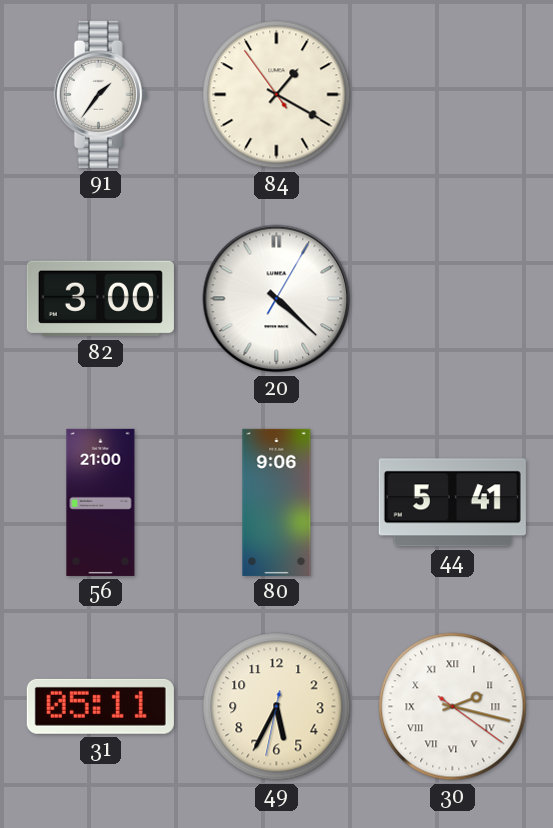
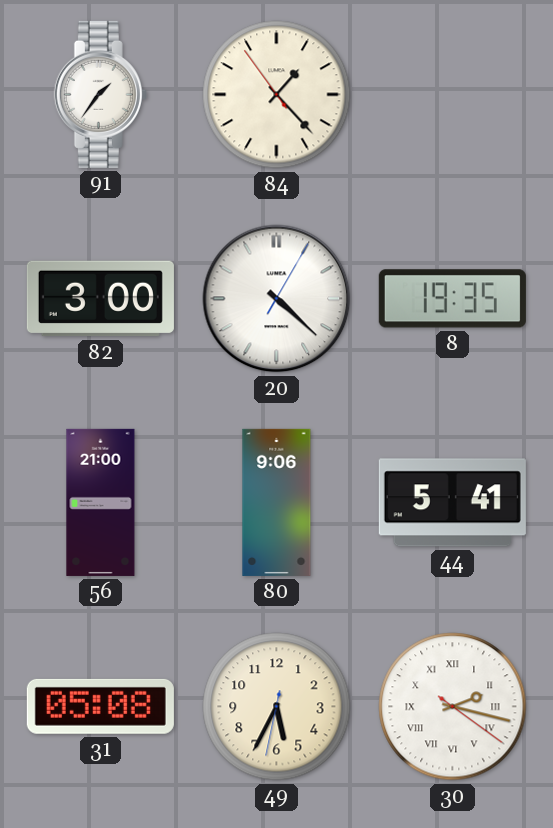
84: 1:19 -> 1:22 (277, 95)
8: none -> 19:35 (452, 299)
31: 05:11 -> 05:08 (100, 706)
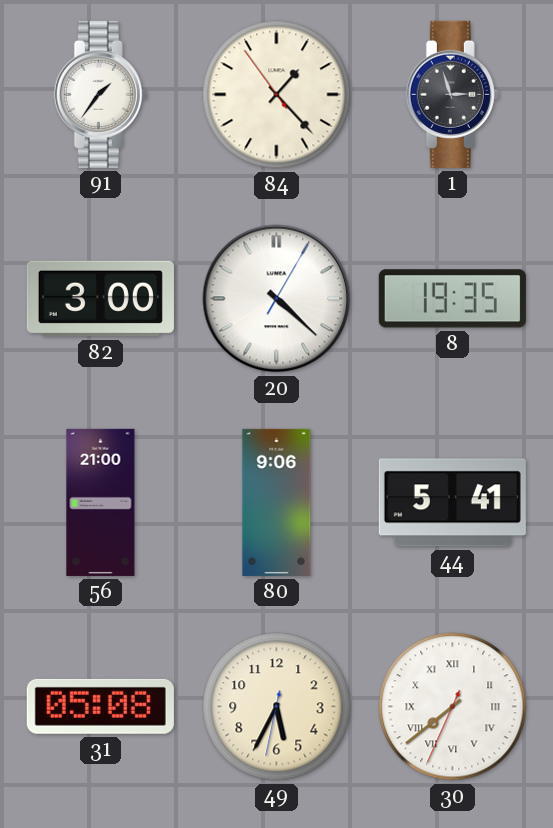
1: none -> 2:57 (452, 94)
30: 2:17 -> 7:38 (453, 707)
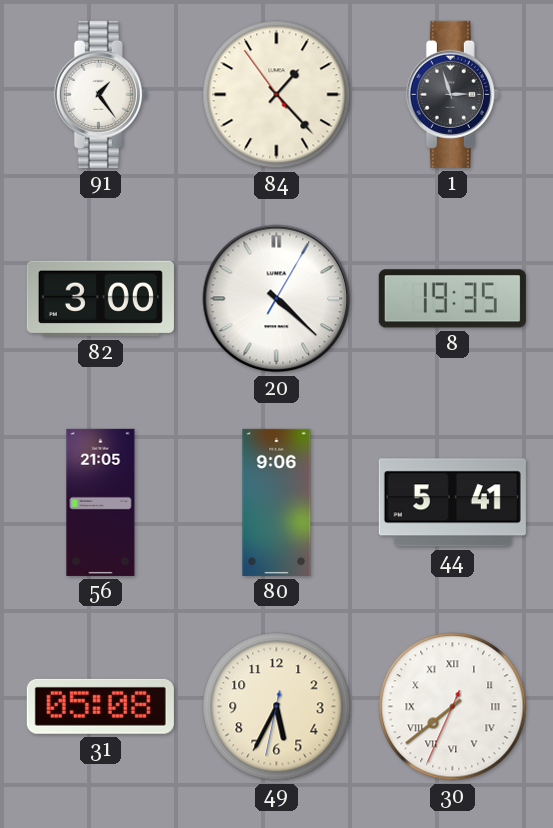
91: 1:36 -> 1:24 (100, 94)
56: 21:00 -> 21:05 (101, 502)
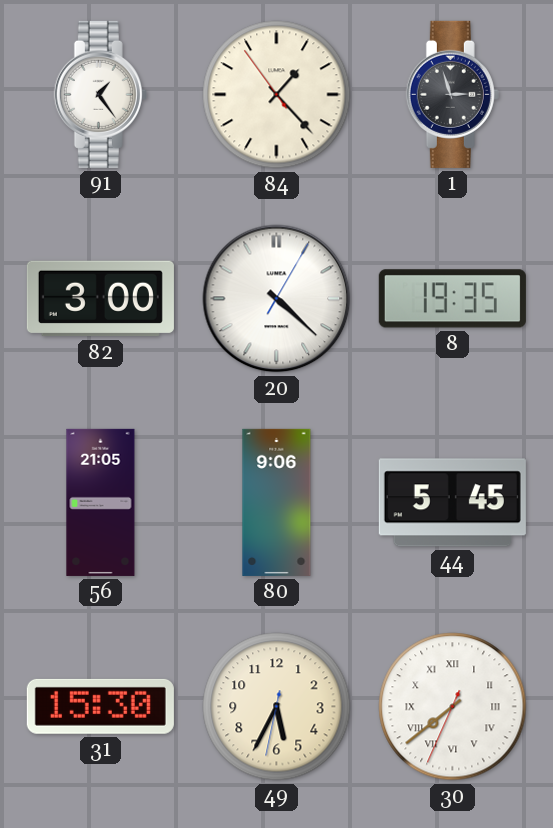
44: 5:41 -> 5:45 (452, 503)
31: 05:08 -> 15:30 (100, 706)
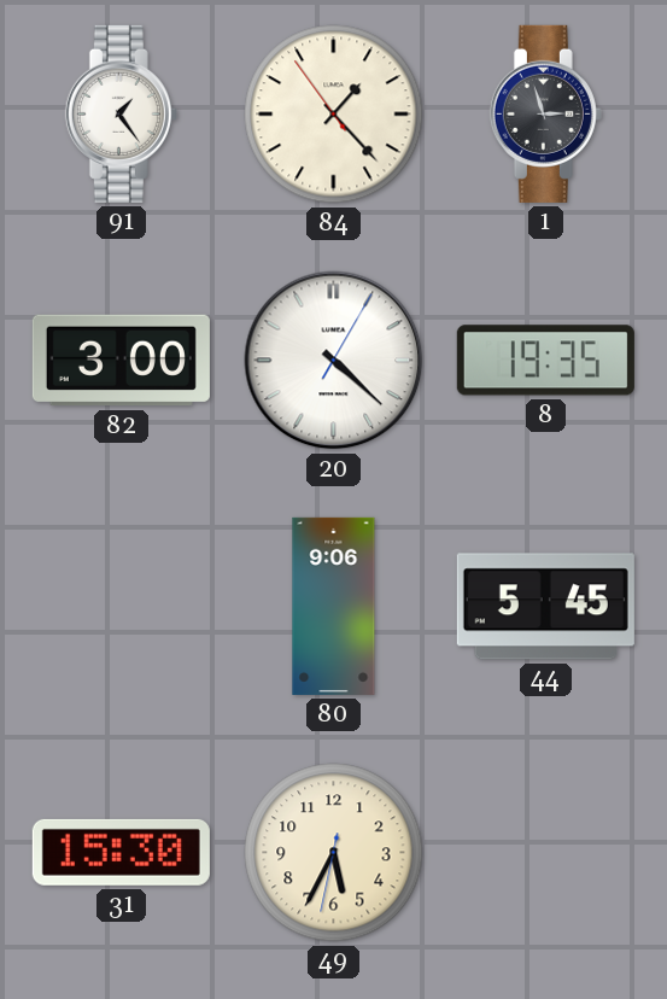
56: 21:05 -> none (101, 502)
30: 7:38 -> none (453, 707)
